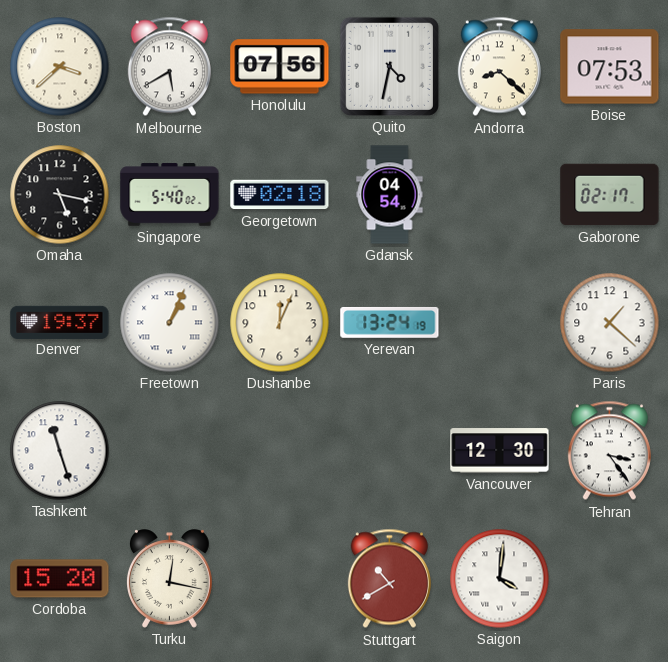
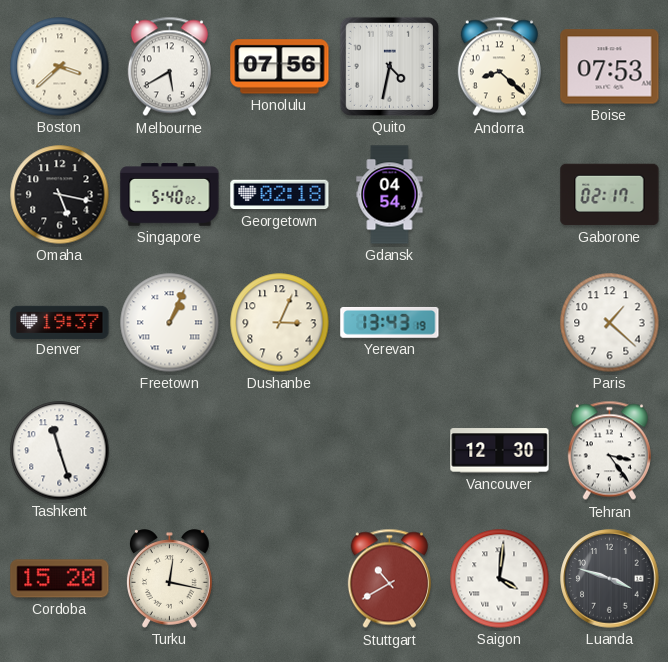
Dushanbe: 12:04 -> 3:04 (280, 323)
Yerevan: 13:24 -> 13:43 (390, 322)
Luanda: none -> 3:48 (610, 579)
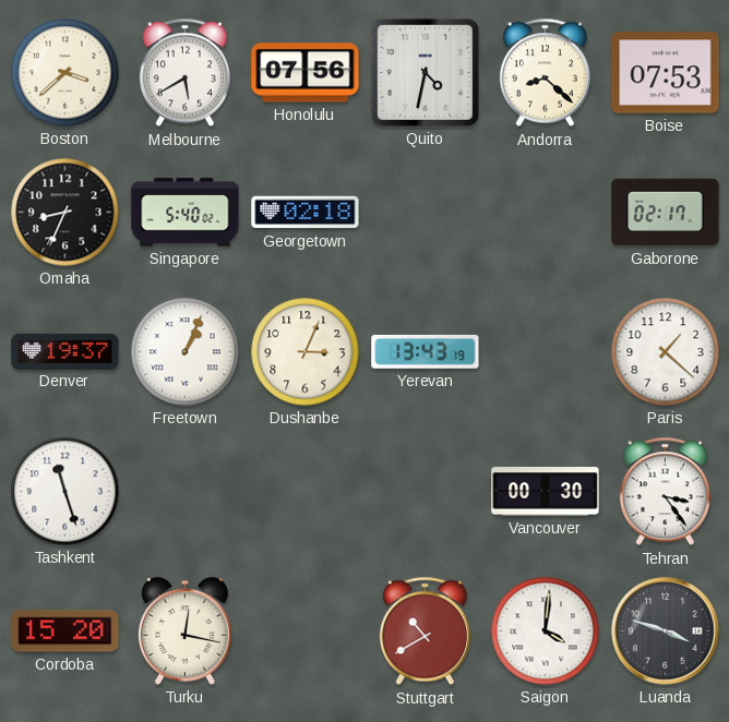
Omaha: 5:17 -> 8:34 (65, 213)
Gdansk: 04:54 -> none (390, 195)
Vancouver: 12:30 -> 00:30 (546, 492)
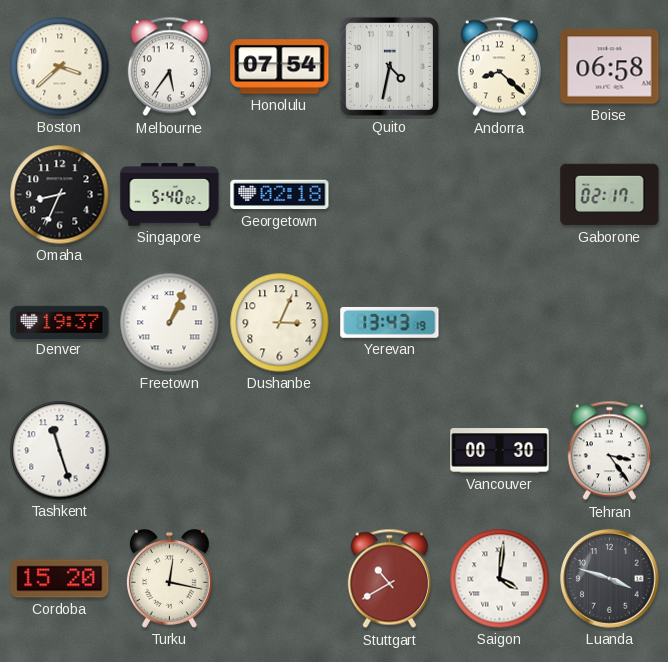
Melbourne: 5:40 -> 5:36 (169, 67)
Honolulu: 07:56 -> 07:54 (280, 67)
Boise: 07:53 -> 06:58 (610, 67)
Paris: 1:22 -> none (666, 352)
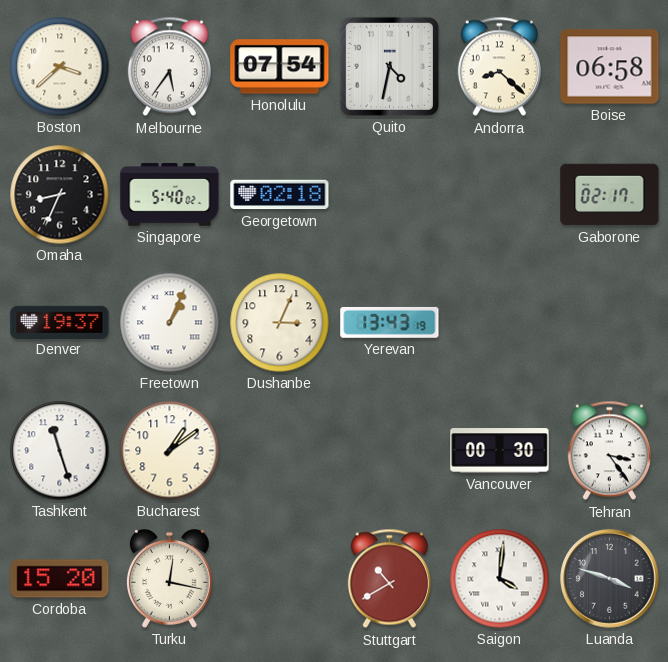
Bucharest: none -> 1:09 (170, 451)
